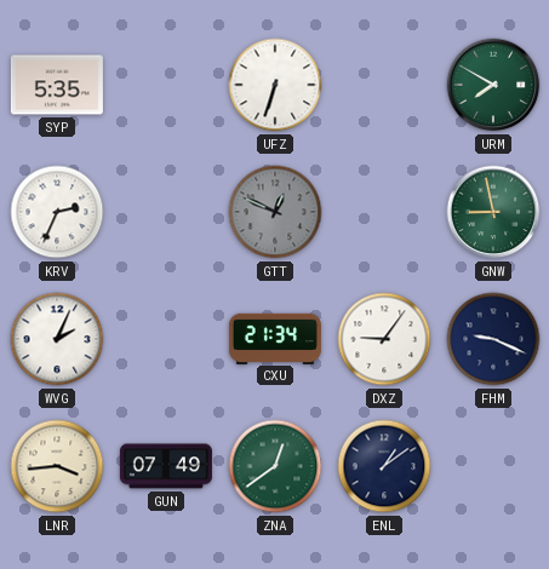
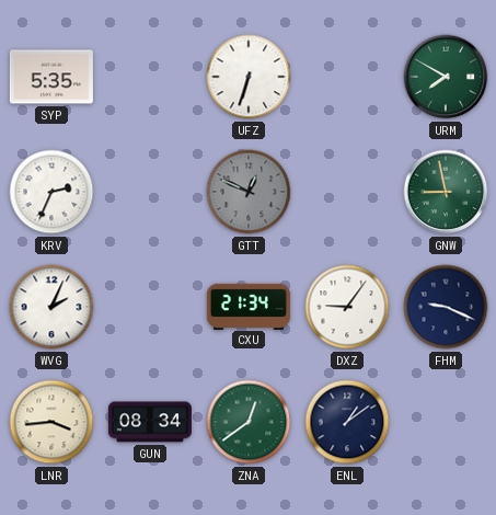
GUN: 07:49 -> 08:34 (150, 422)
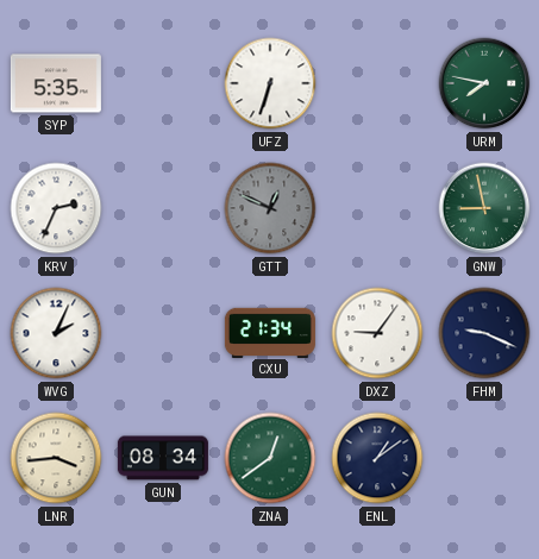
URM: 7:50 -> 7:47 (484, 83)
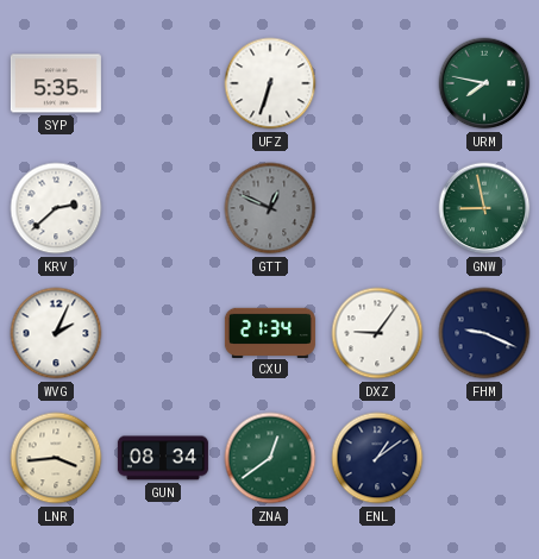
KRV: 2:34 -> 2:38 (56, 208)
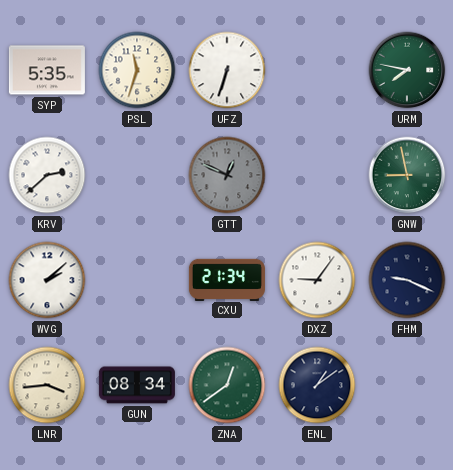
PSL: none -> 11:33 (137, 70)
WVG: 2:04 -> 2:08 (47, 280)
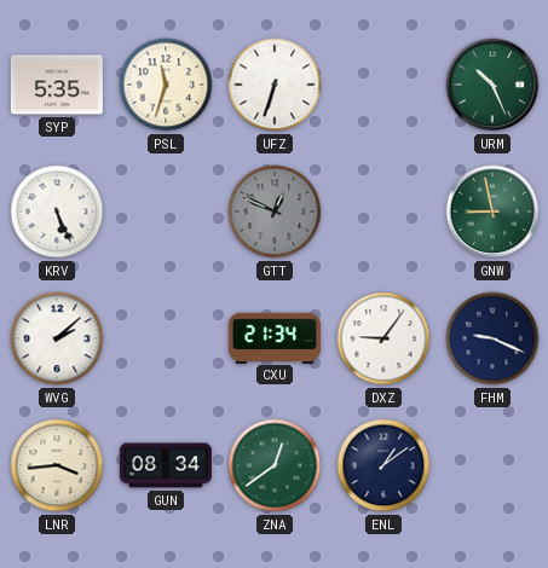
URM: 7:47 -> 10:26 (492, 85)
KRV: 2:38 -> 5:26 (57, 211)
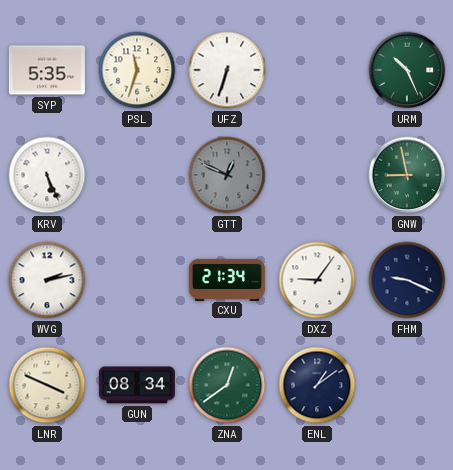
WVG: 2:08 -> 2:13 (47, 280)
LNR: 3:44 -> 3:49 (47, 385)
